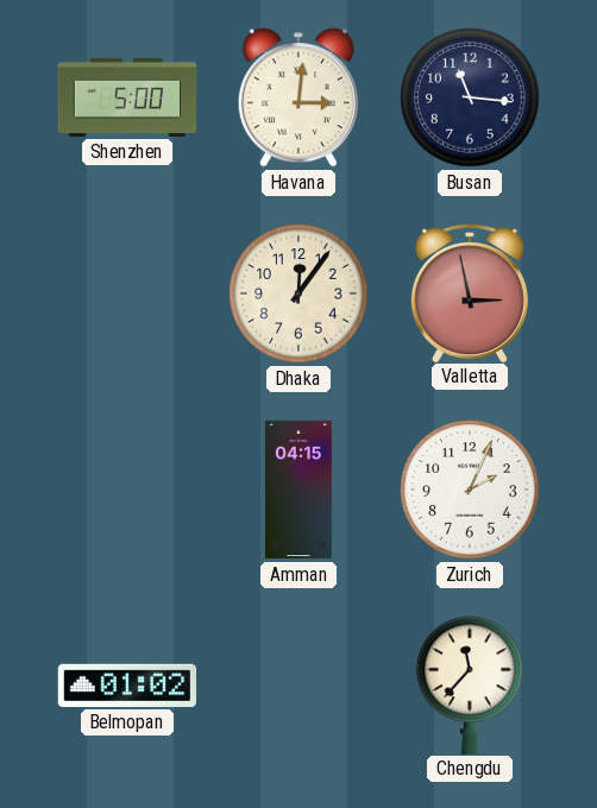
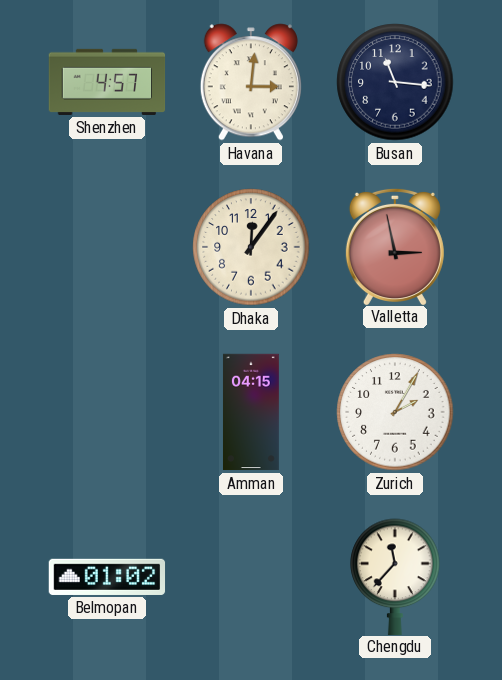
Shenzhen: 5:00 -> 4:57 (107, 82)
Zurich: 2:04 -> 2:05 (395, 412)
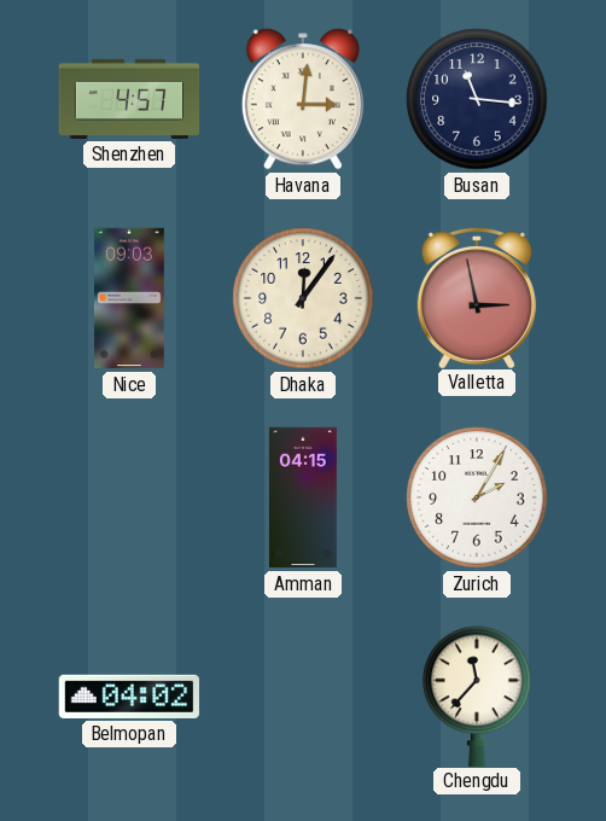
Nice: none -> 09:03 (129, 298)
Belmopan: 01:02 -> 04:02 (129, 697)
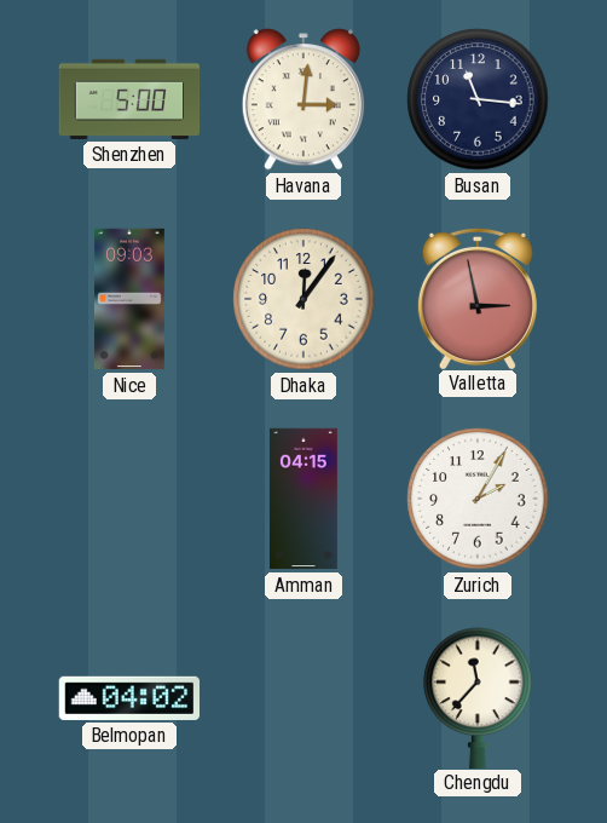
Shenzhen: 4:57 -> 5:00 (129, 99)
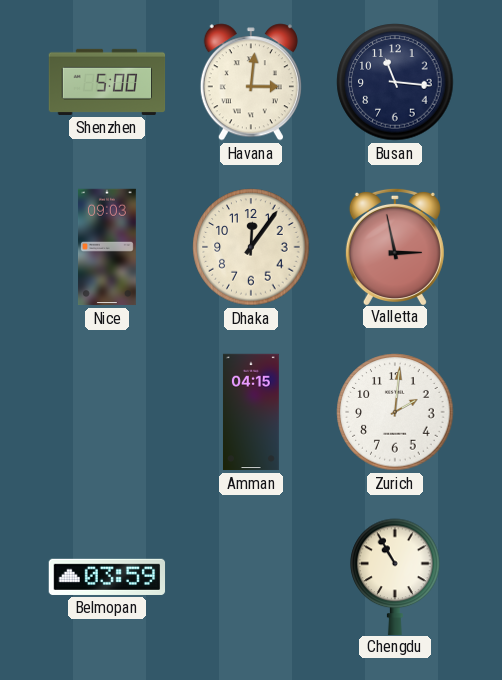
Zurich: 2:05 -> 2:01 (395, 412)
Belmopan: 04:02 -> 03:59 (107, 577)
Chengdu: 11:37 -> 10:55 (395, 576)
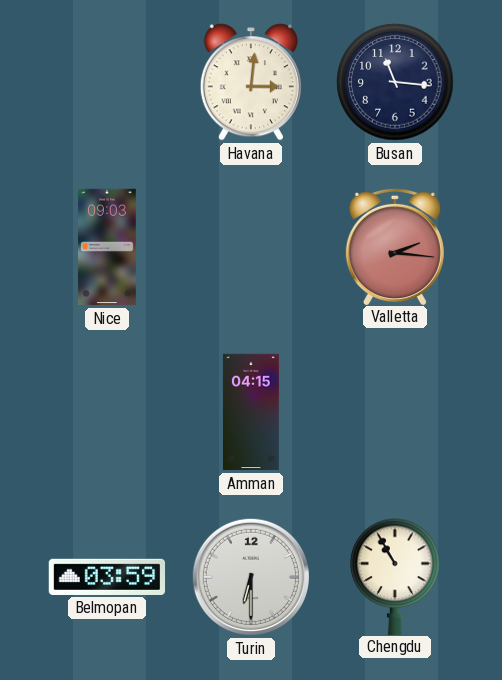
Shenzhen: 5:00 -> none (107, 82)
Dhaka: 12:06 -> none (251, 247)
Valletta: 2:58 -> 2:16 (395, 246)
Zurich: 2:01 -> none (395, 412)
Turin: none -> 6:30 (251, 577)
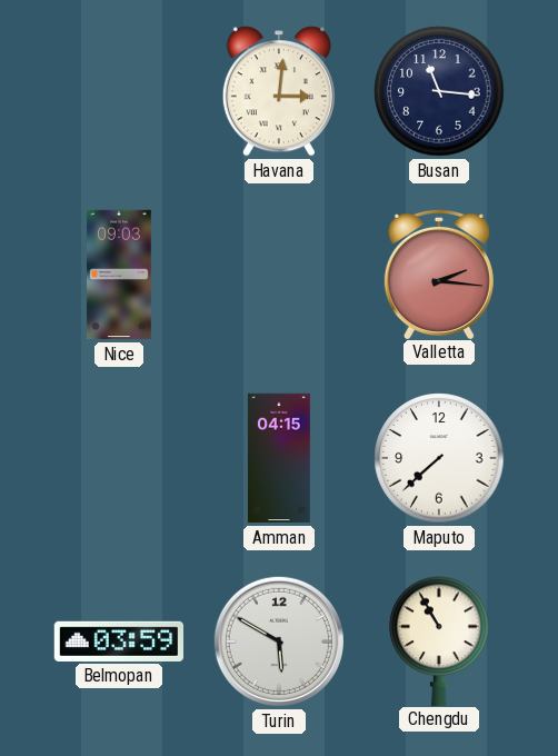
Maputo: none -> 7:38 (439, 458)
Turin: 6:30 -> 5:50 (279, 641)
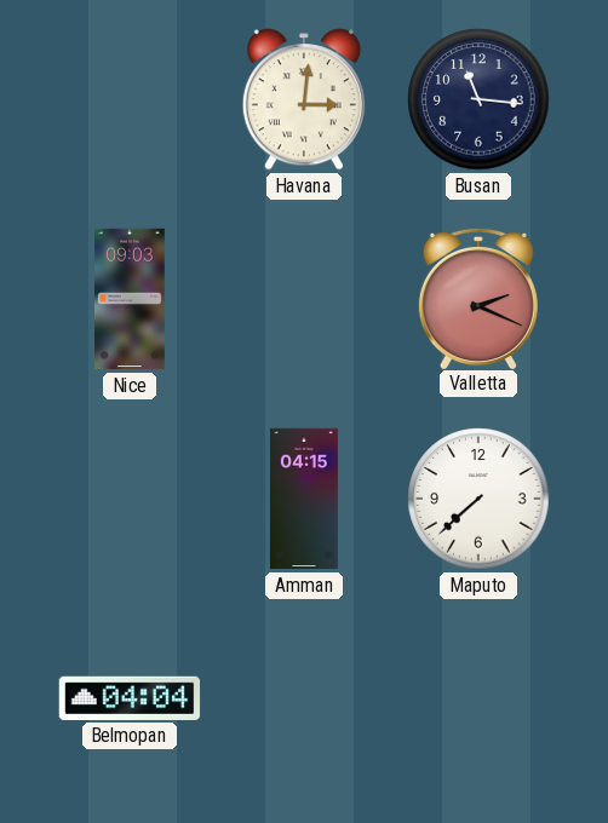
Valletta: 2:16 -> 2:19 (478, 298)
Belmopan: 03:59 -> 04:04 (130, 698)
Turin: 5:50 -> none (279, 641)
Chengdu: 10:55 -> none (439, 640)
